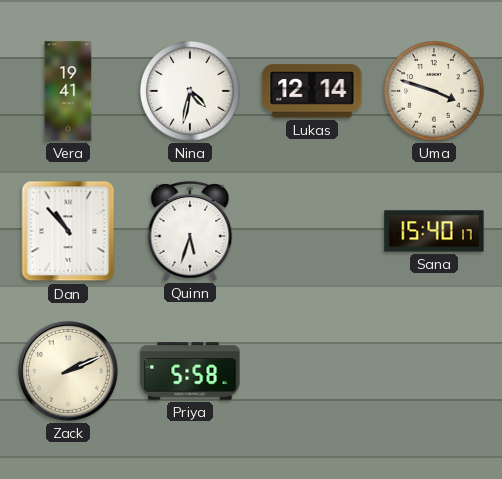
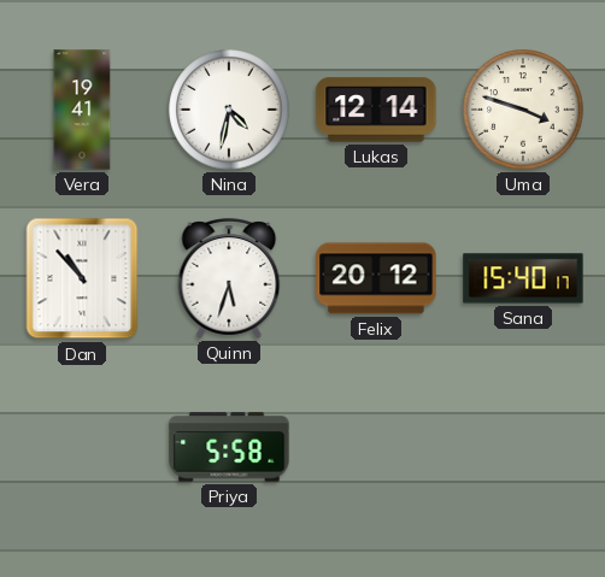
Felix: none -> 20:12 (376, 278)
Zack: 2:11 -> none (68, 371)
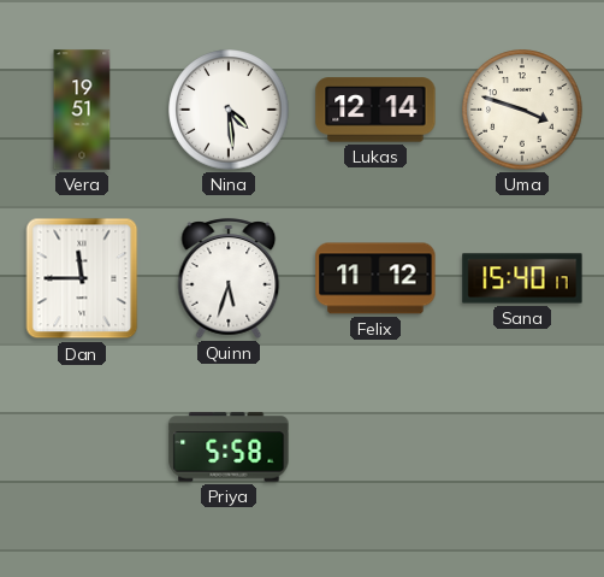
Vera: 19:41 -> 19:51 (82, 110)
Nina: 4:32 -> 4:29 (229, 110)
Dan: 10:53 -> 11:45 (82, 278)
Felix: 20:12 -> 11:12 (375, 278)
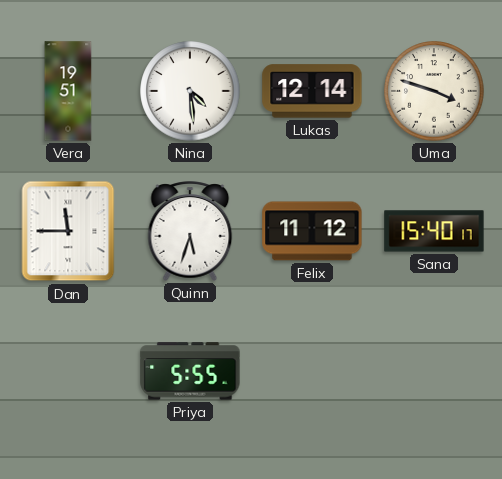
Priya: 5:58 -> 5:55 (190, 371)
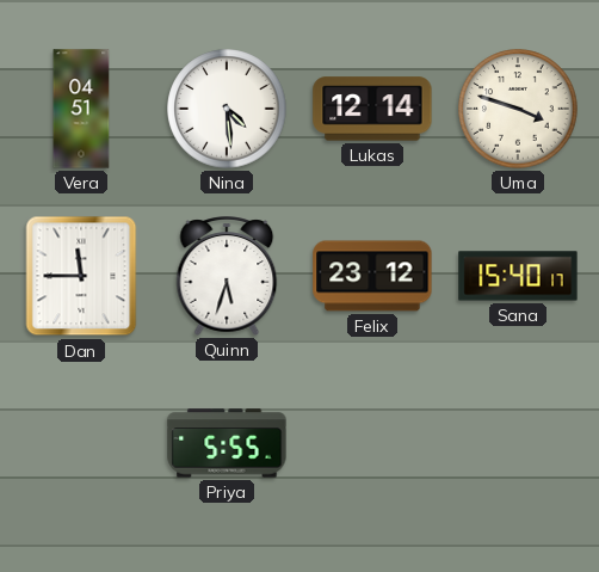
Vera: 19:51 -> 04:51 (81, 109)
Felix: 11:12 -> 23:12 (372, 276)
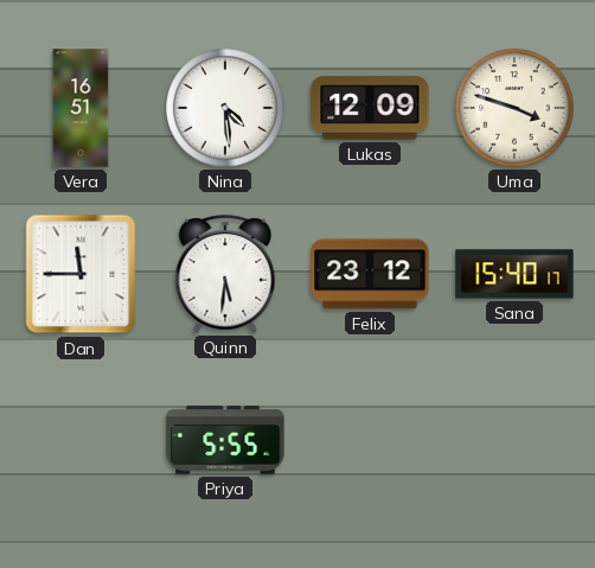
Vera: 04:51 -> 16:51 (81, 108)
Lukas: 12:14 -> 12:09 (370, 108)
Quinn: 5:33 -> 5:31 (225, 274)
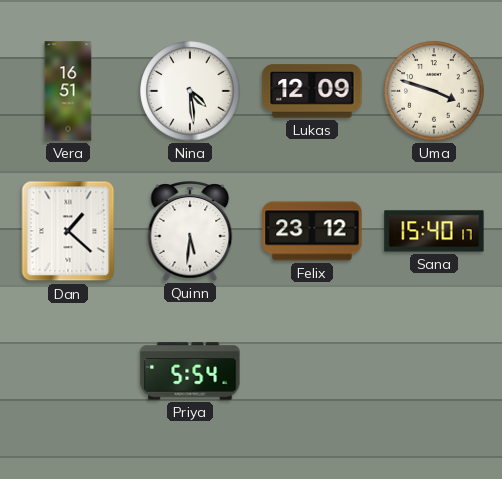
Dan: 11:45 -> 1:22 (68, 231)
Priya: 5:55 -> 5:54 (190, 371)
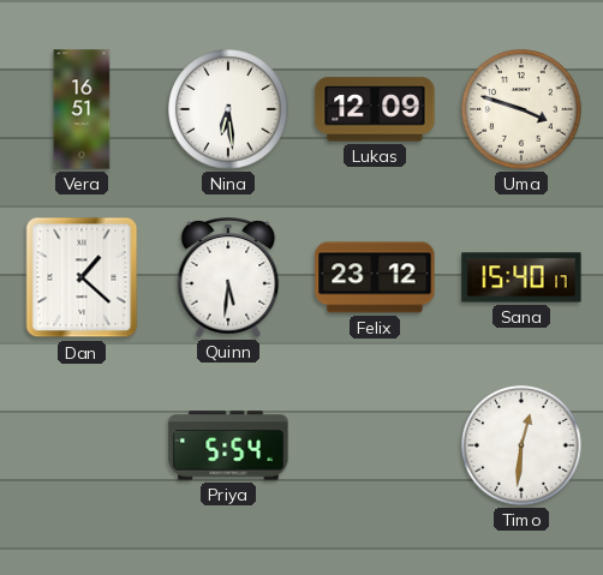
Nina: 4:29 -> 6:29 (228, 109)
Timo: none -> 12:31 (521, 445)
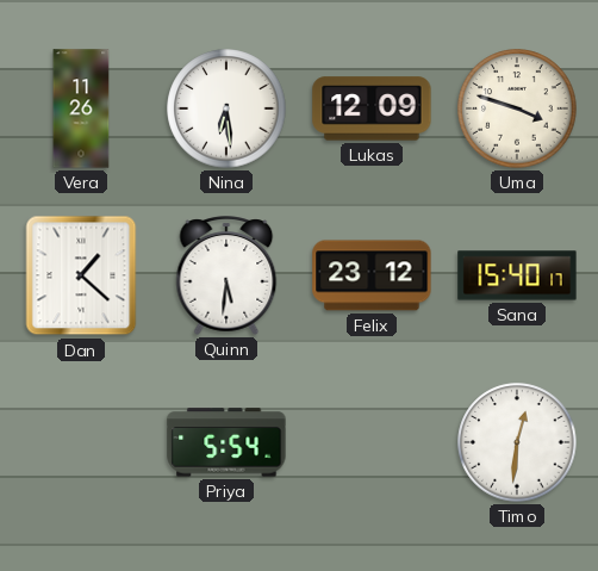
Vera: 16:51 -> 11:26 (81, 108)
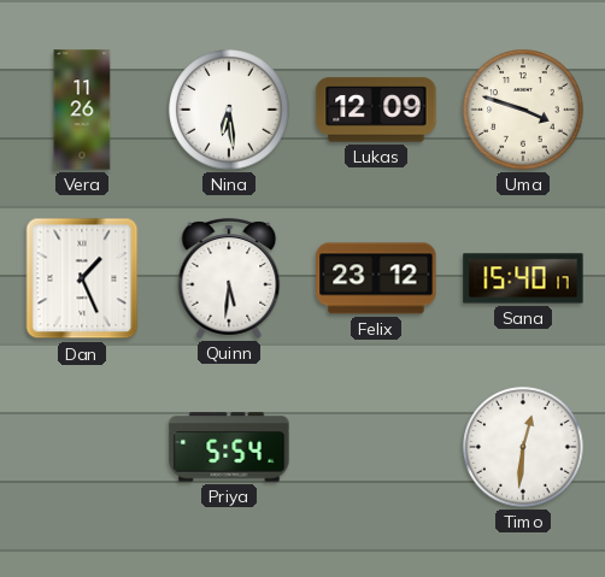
Dan: 1:22 -> 1:26 (82, 278)
